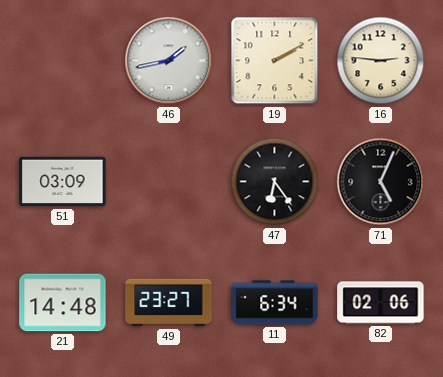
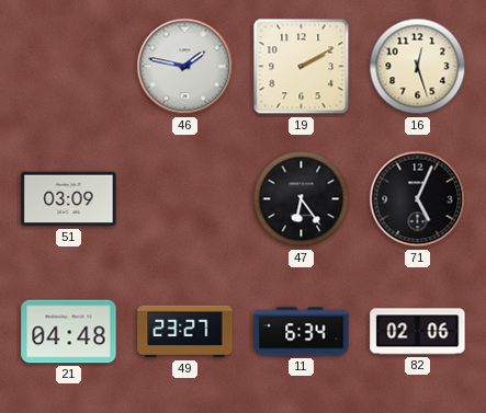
46: 1:43 -> 1:47 (185, 67)
16: 2:46 -> 12:27 (418, 67)
21: 14:48 -> 04:48 (69, 332)
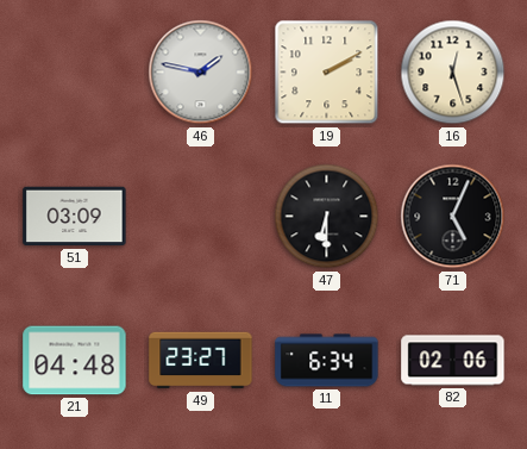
47: 6:24 -> 6:30 (327, 217)
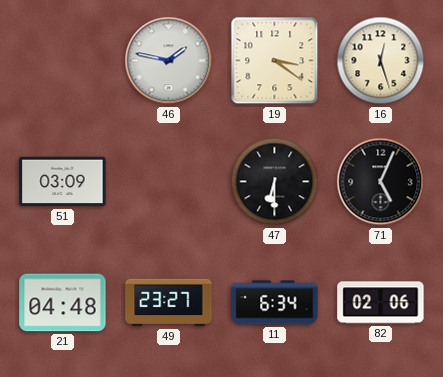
19: 2:10 -> 3:21 (275, 61)
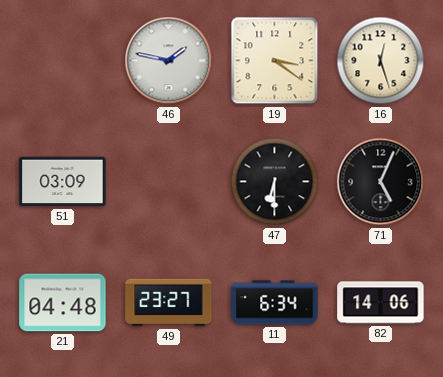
82: 02:06 -> 14:06 (381, 303)
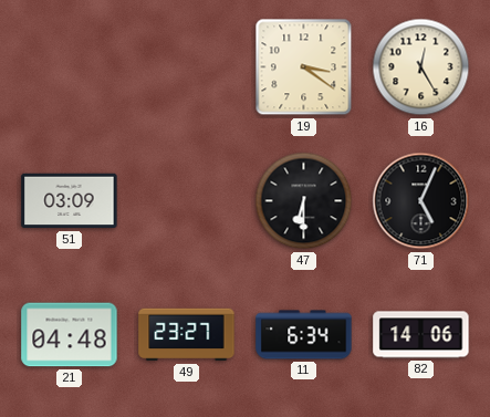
46: 1:47 -> none (169, 61)
16: 12:27 -> 12:25 (421, 67)
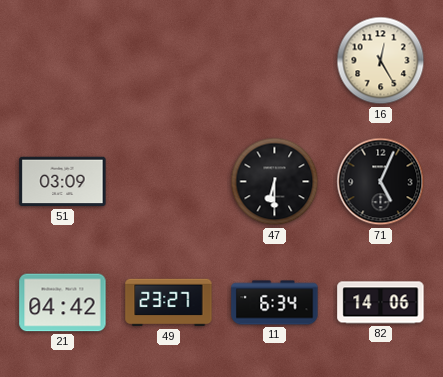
19: 3:21 -> none (304, 67)
21: 04:48 -> 04:42 (63, 303)
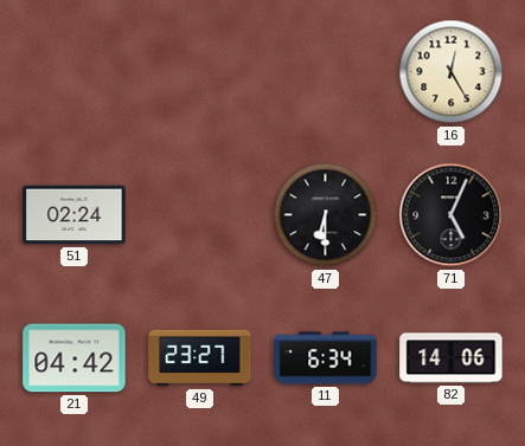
51: 03:09 -> 02:24 (75, 215)
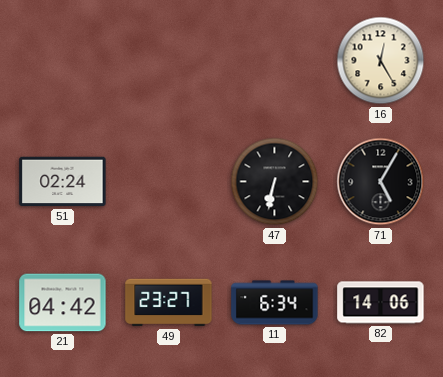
47: 6:30 -> 6:32 (275, 182)
71: 5:04 -> 5:05 (381, 182)
